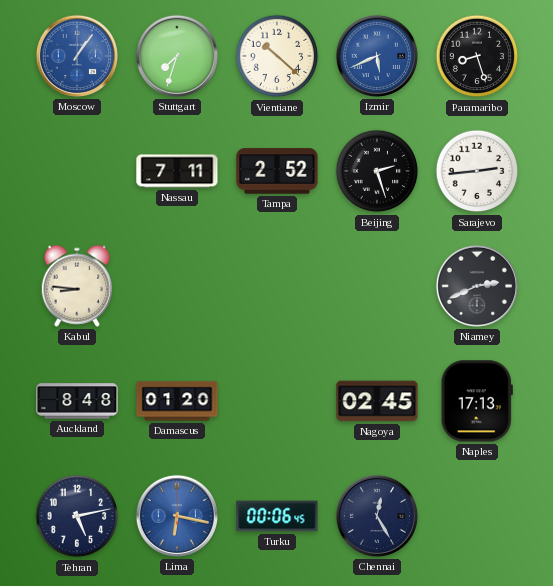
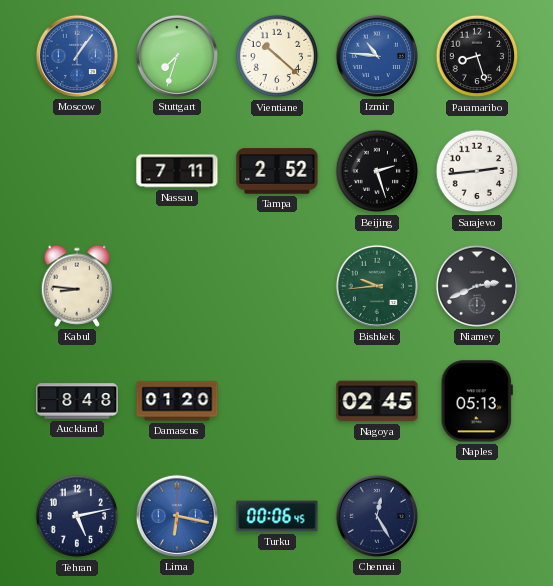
Izmir: 5:41 -> 10:46 (377, 56)
Bishkek: none -> 9:44 (377, 286)
Naples: 17:13 -> 05:13 (477, 401)
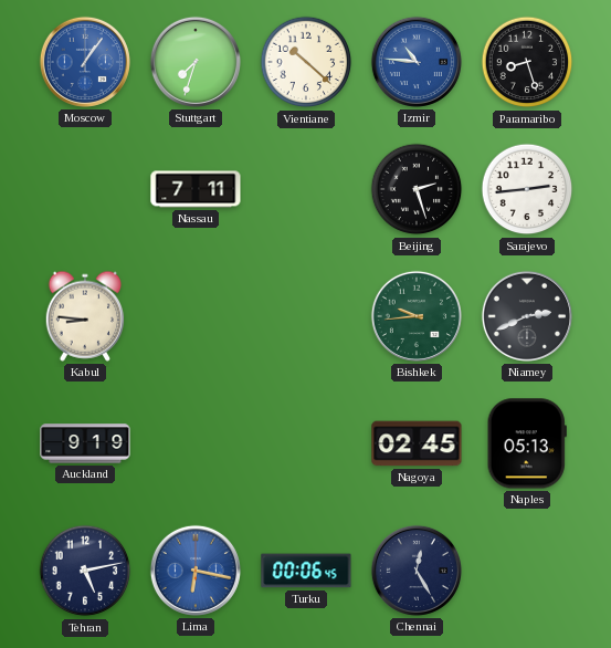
Tampa: 2:52 -> none (277, 171)
Auckland: 8:48 -> 9:19 (85, 443)
Damascus: 01:20 -> none (177, 401)
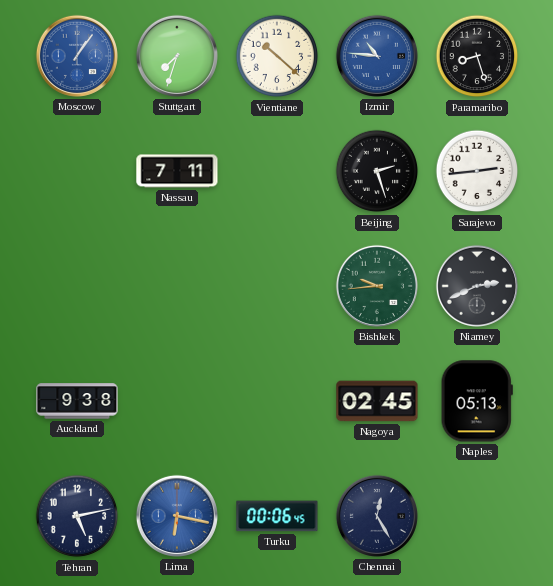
Kabul: 8:46 -> none (85, 316)
Auckland: 9:19 -> 9:38 (77, 401)
